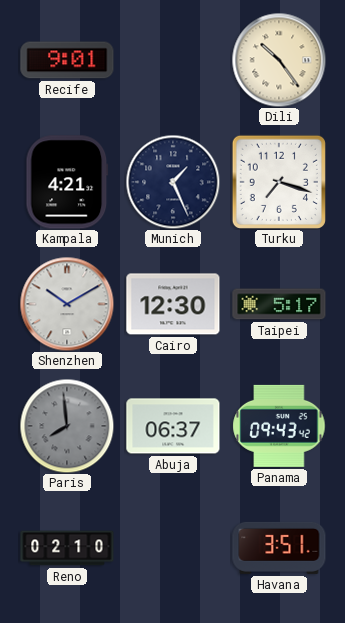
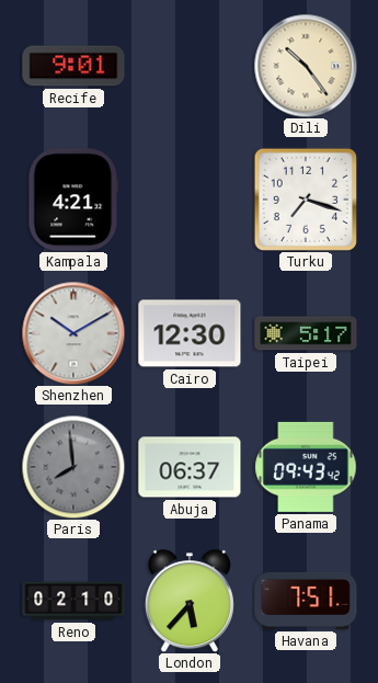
Munich: 1:26 -> none (173, 182)
London: none -> 5:37 (190, 601)
Havana: 3:51 -> 7:51 (306, 601)
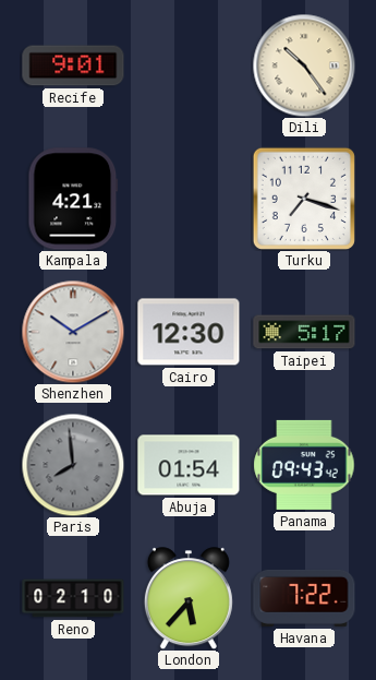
Abuja: 06:37 -> 01:54 (189, 465)
Havana: 7:51 -> 7:22 (304, 598)
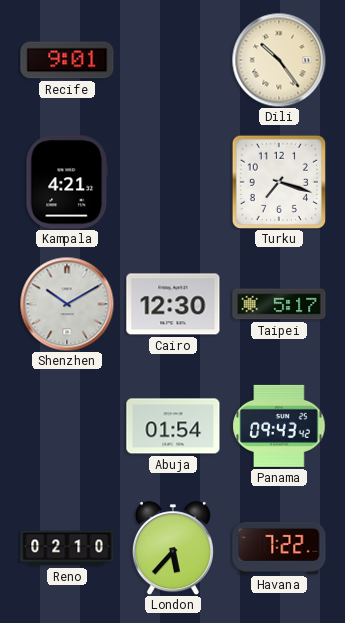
Paris: 7:59 -> none (73, 465)
